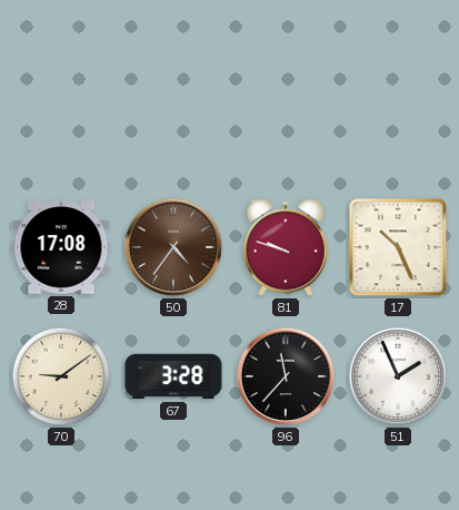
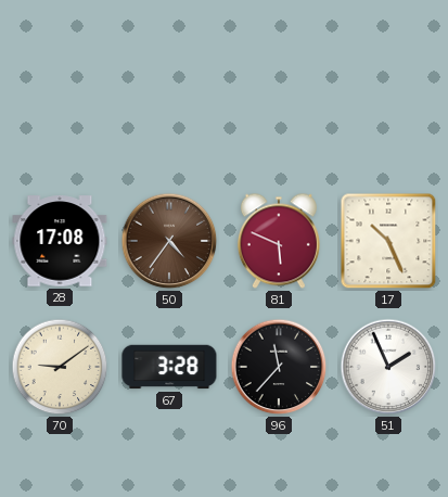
81: 9:48 -> 5:49 (279, 241)
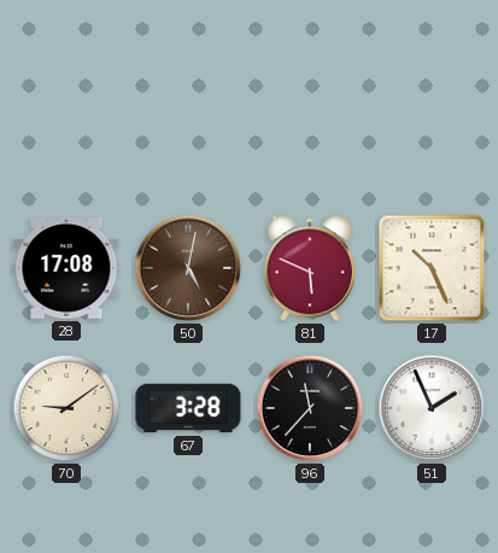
50: 4:36 -> 5:02 (188, 268)
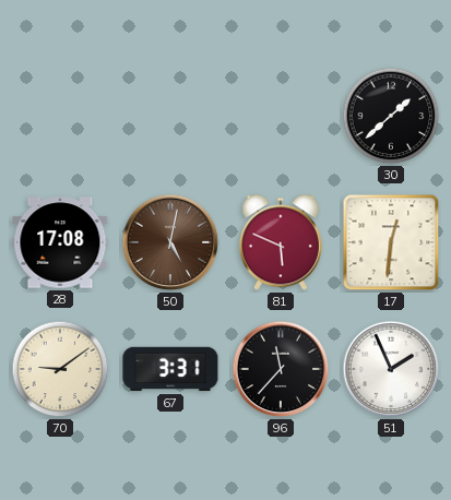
30: none -> 1:38 (391, 116)
17: 10:26 -> 12:31 (391, 242)
67: 3:28 -> 3:31 (170, 369)
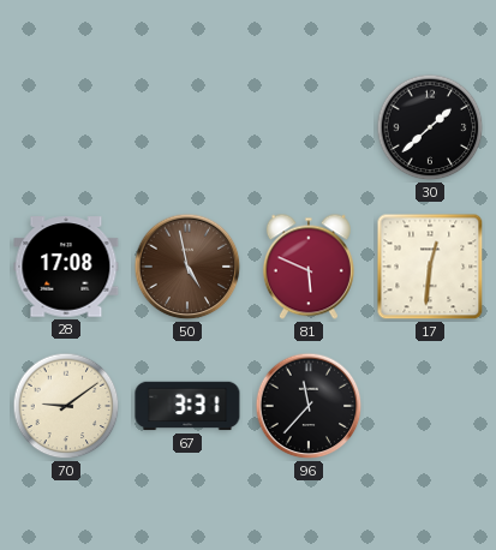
50: 5:02 -> 4:58 (187, 267)
51: 1:56 -> none (391, 369)
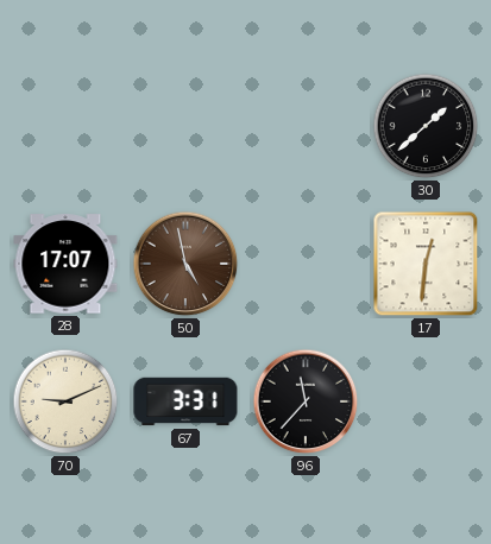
28: 17:08 -> 17:07 (65, 264)
81: 5:49 -> none (309, 267)
70: 9:09 -> 9:11 (65, 401)
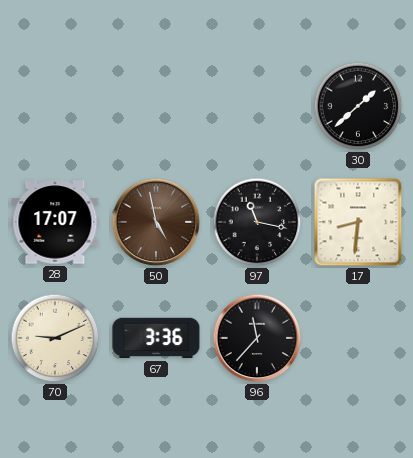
97: none -> 11:17 (257, 222)
17: 12:31 -> 8:31 (358, 222)
67: 3:31 -> 3:36 (156, 338)
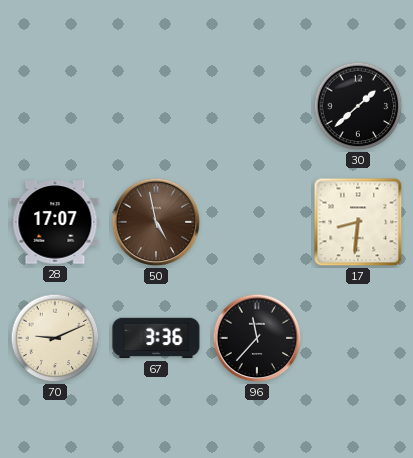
97: 11:17 -> none (257, 222)
